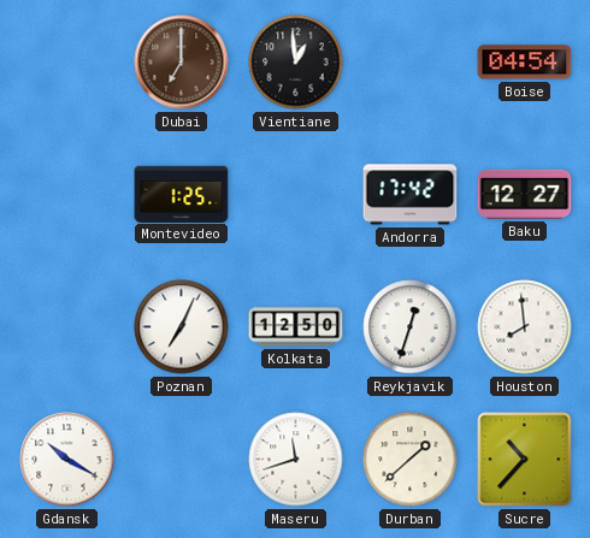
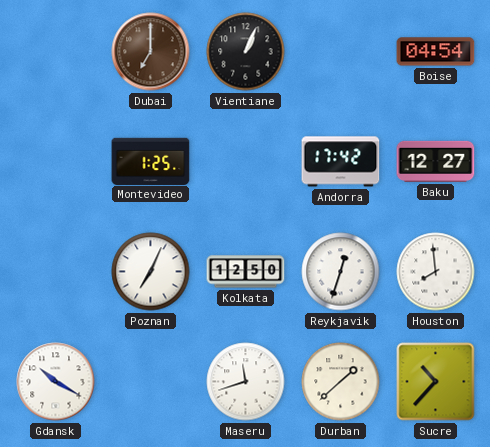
Vientiane: 12:59 -> 1:04 (246, 52)
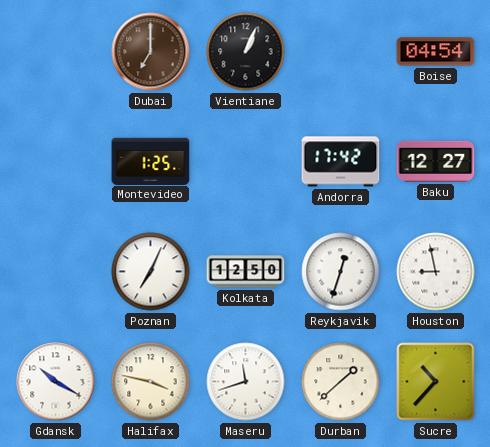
Houston: 7:59 -> 8:58 (436, 272)
Halifax: none -> 3:47 (151, 382)
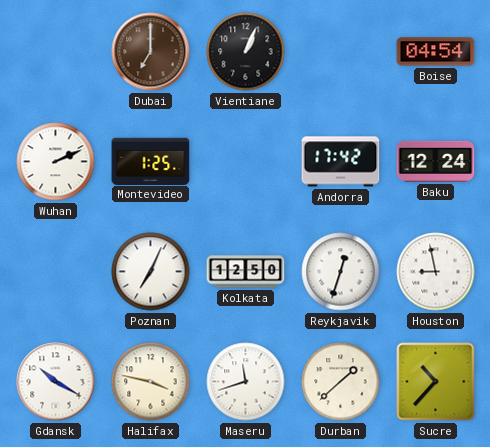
Wuhan: none -> 2:11 (56, 162)
Baku: 12:27 -> 12:24 (436, 161)
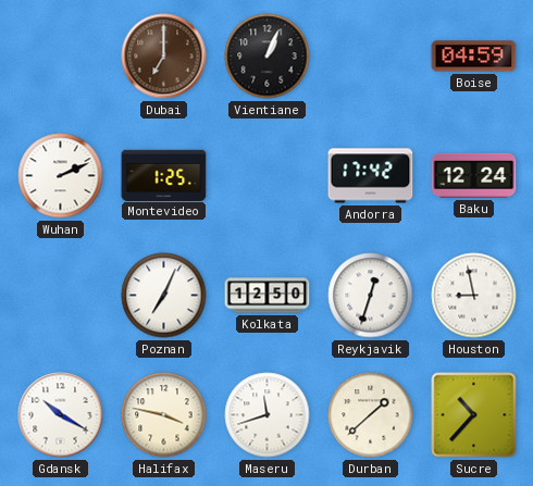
Boise: 04:54 -> 04:59 (474, 57)
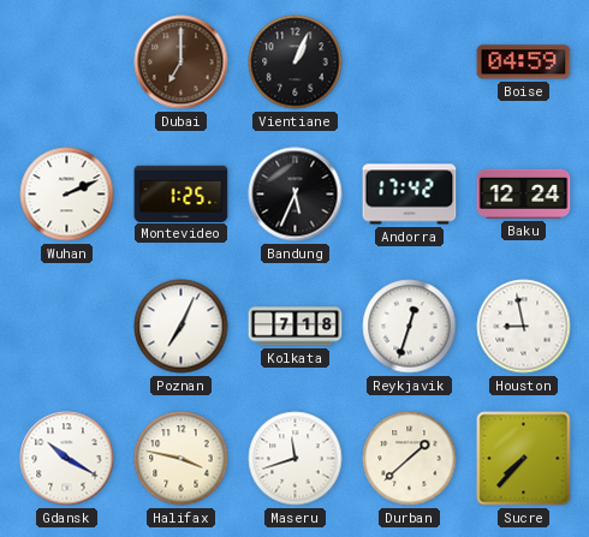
Bandung: none -> 5:34 (296, 195)
Kolkata: 12:50 -> 7:18 (296, 327)
Sucre: 10:37 -> 7:37 (524, 459)
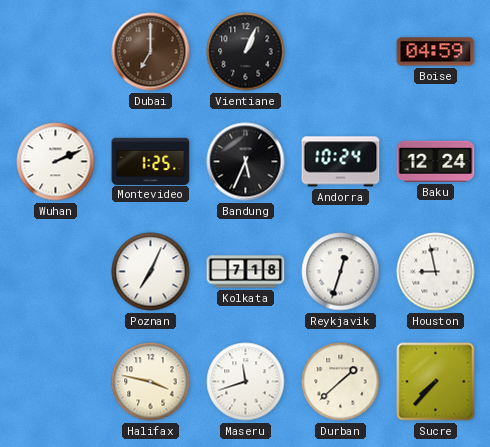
Andorra: 17:42 -> 10:24 (341, 162)
Gdansk: 10:20 -> none (67, 459)
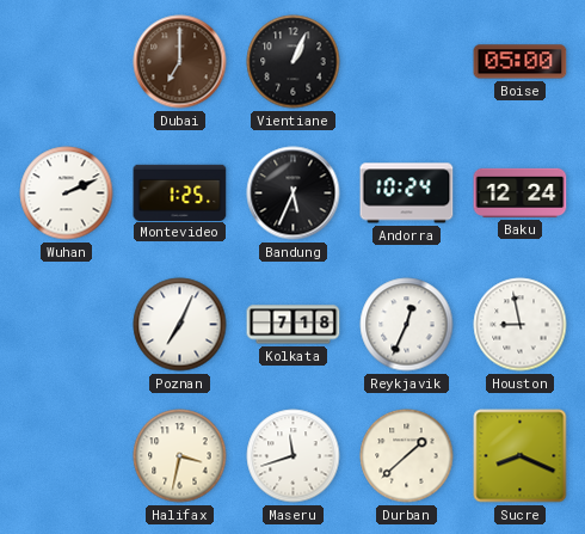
Boise: 04:59 -> 05:00 (521, 62)
Reykjavik: 12:33 -> 12:34 (407, 325)
Halifax: 3:47 -> 3:32 (180, 456)
Sucre: 7:37 -> 8:19 (521, 456)
